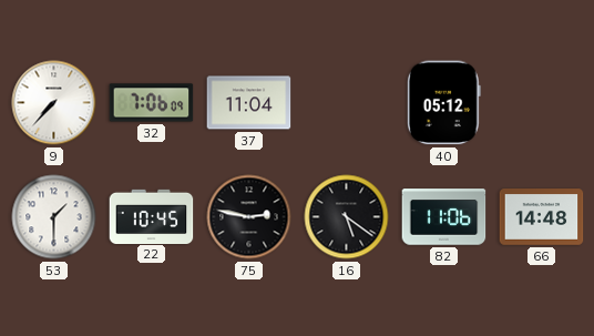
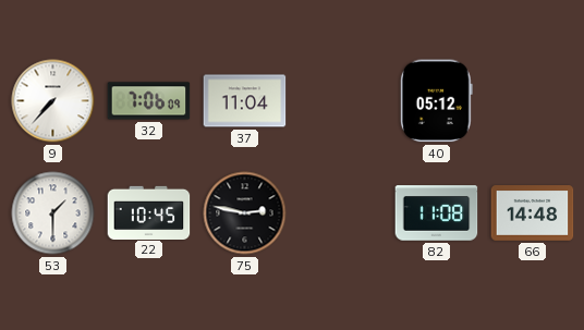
16: 5:21 -> none (347, 217)
82: 11:06 -> 11:08 (437, 213)
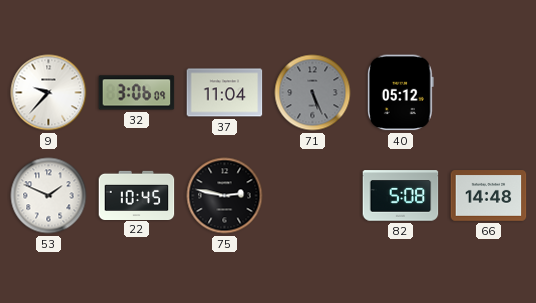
9: 7:37 -> 9:37 (49, 93)
32: 7:06 -> 3:06 (137, 93)
71: none -> 5:26 (313, 93)
53: 1:30 -> 1:49 (49, 196)
82: 11:08 -> 5:08 (401, 196)
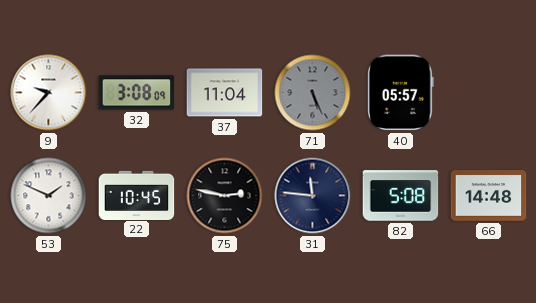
32: 3:06 -> 3:08 (137, 93)
40: 05:12 -> 05:57 (400, 93)
31: none -> 11:46 (313, 196)
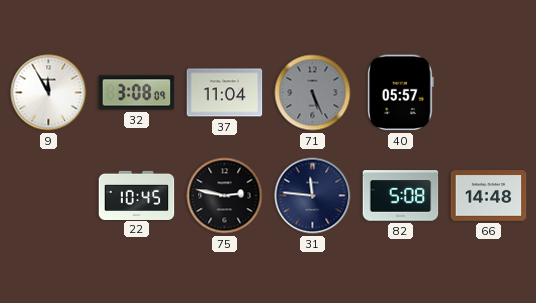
9: 9:37 -> 11:55 (49, 93)
53: 1:49 -> none (49, 196)
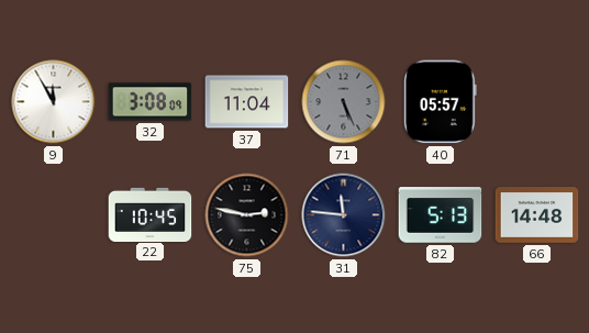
82: 5:08 -> 5:13 (441, 215)
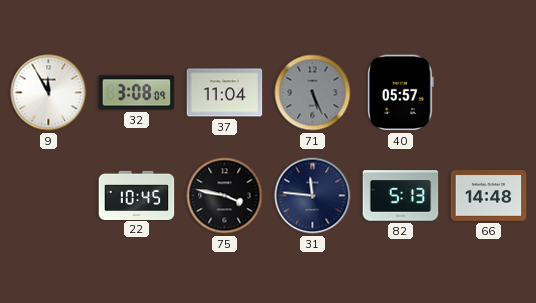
75: 2:47 -> 3:47 (225, 196)
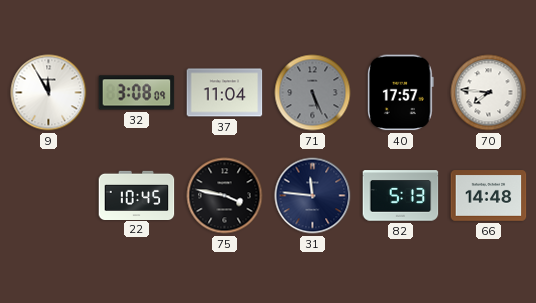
40: 05:57 -> 17:57 (400, 93)
70: none -> 7:46 (489, 93)
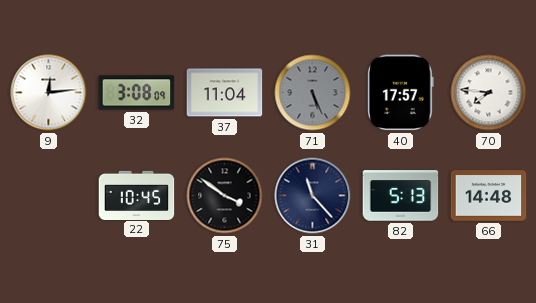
9: 11:55 -> 12:14 (49, 93)
75: 3:47 -> 3:51 (225, 196)
31: 11:46 -> 11:23 (313, 196)
